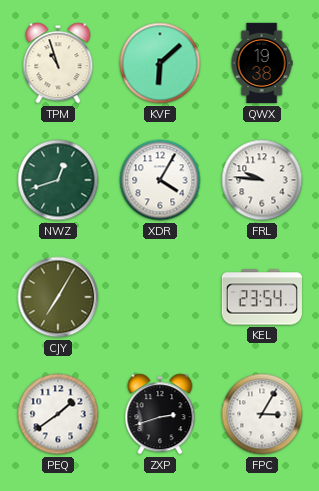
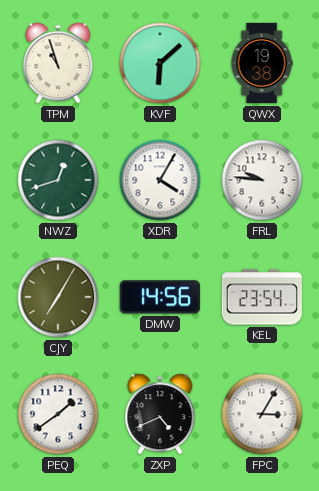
DMW: none -> 14:56 (160, 297)
ZXP: 2:42 -> 4:41 (160, 414)
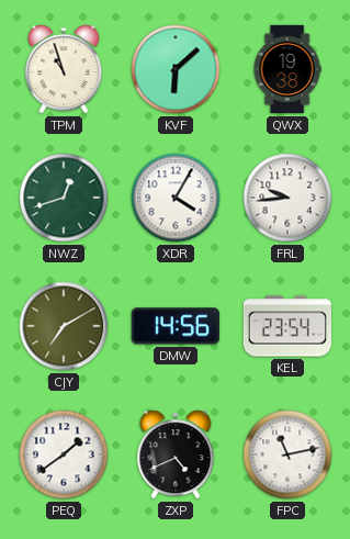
FRL: 9:46 -> 9:44 (287, 198)
CJY: 7:05 -> 7:10 (64, 326)
FPC: 3:05 -> 11:13 (287, 454)
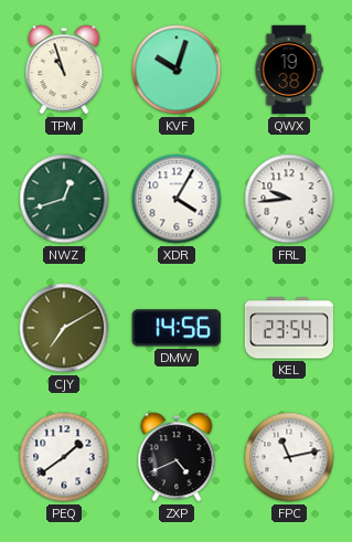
KVF: 6:08 -> 10:03 (177, 70)
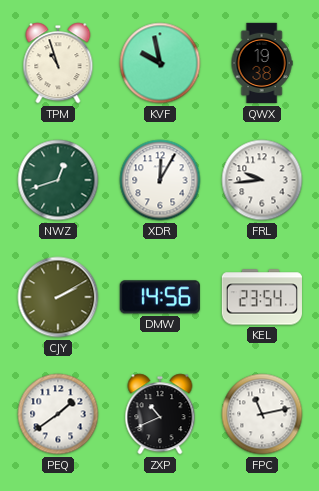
KVF: 10:03 -> 9:58 (160, 63)
XDR: 4:05 -> 12:05 (160, 180)
CJY: 7:10 -> 2:10 (58, 297)
ZXP: 4:41 -> 10:41 (160, 414)
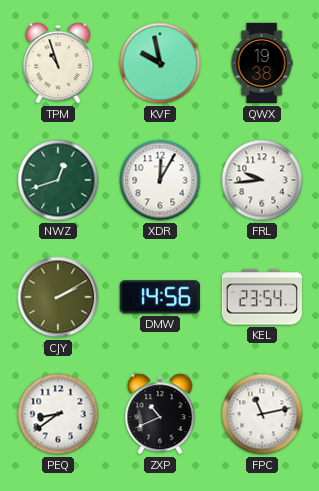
PEQ: 1:39 -> 8:39 (58, 414)
